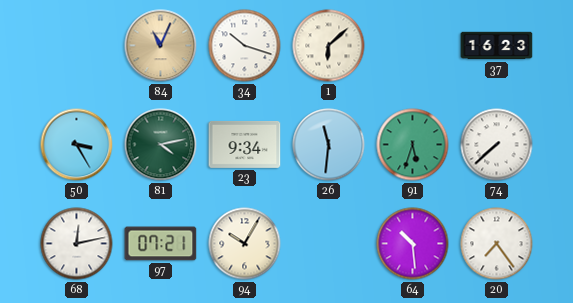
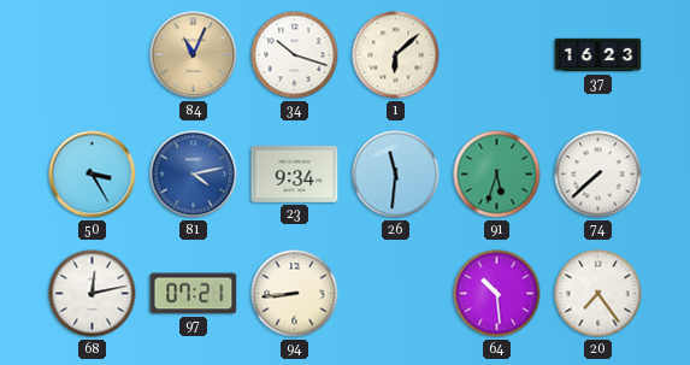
81 dial: green -> blue (194, 175)
94: 10:05 -> 8:44 (295, 294)
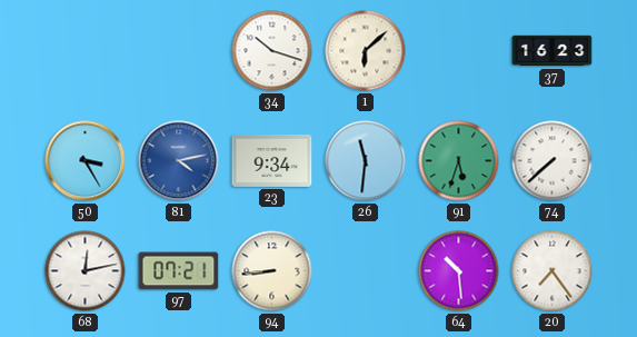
84: 11:04 -> none (194, 55)
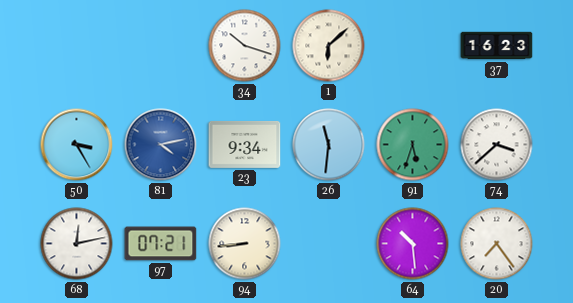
74: 7:38 -> 3:38 (497, 145)
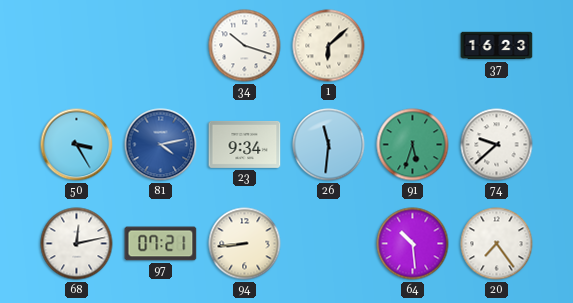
74: 3:38 -> 9:38 (497, 145)
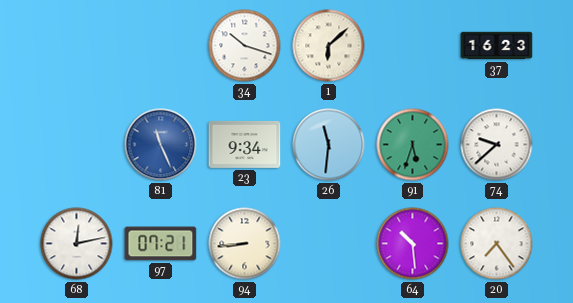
50: 3:25 -> none (77, 145)
81: 4:13 -> 11:26 (161, 145)
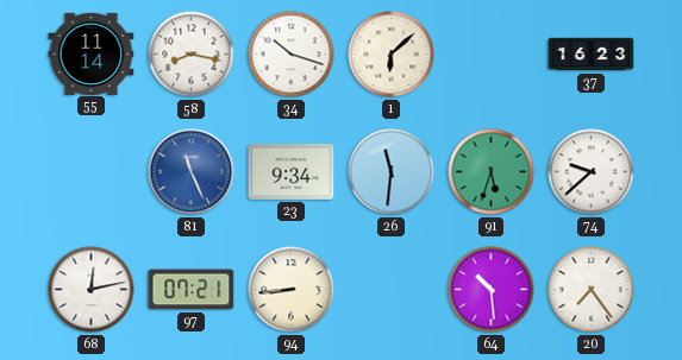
55: none -> 11:14 (92, 53)
58: none -> 8:17 (192, 55)
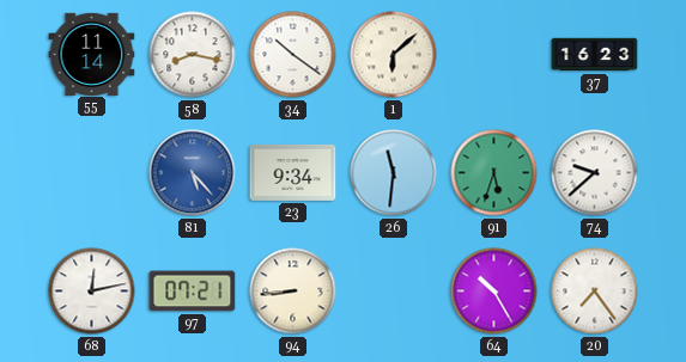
34: 10:18 -> 10:21 (293, 55)
81: 11:26 -> 5:23 (193, 173)
64: 10:29 -> 10:25 (494, 292)
